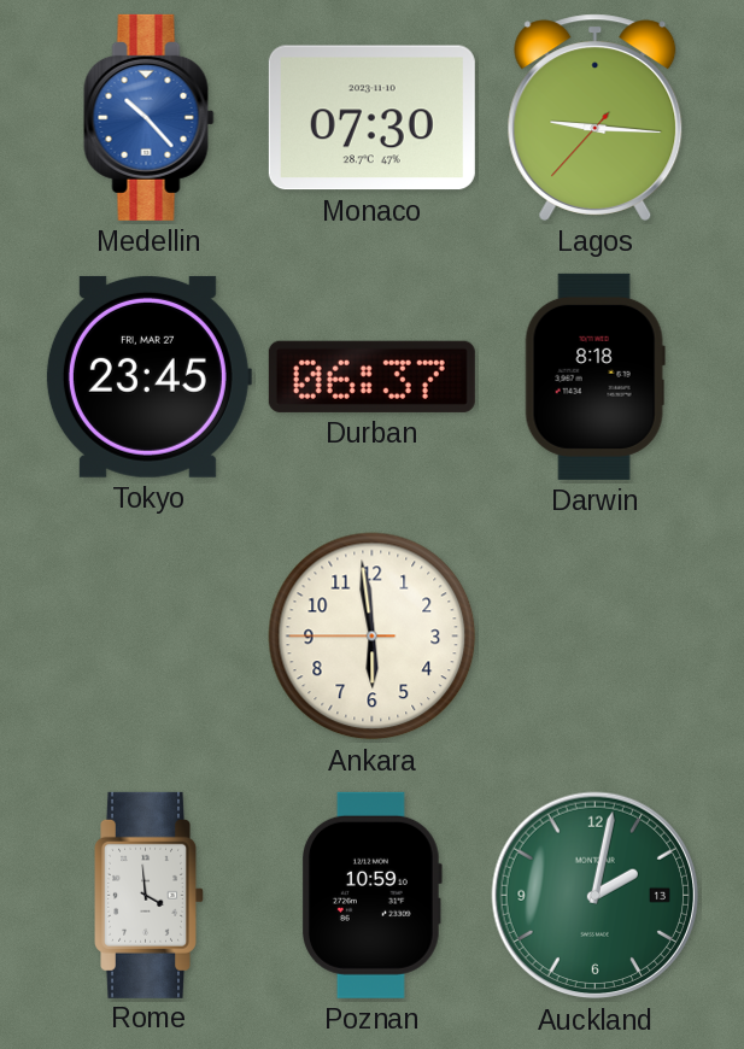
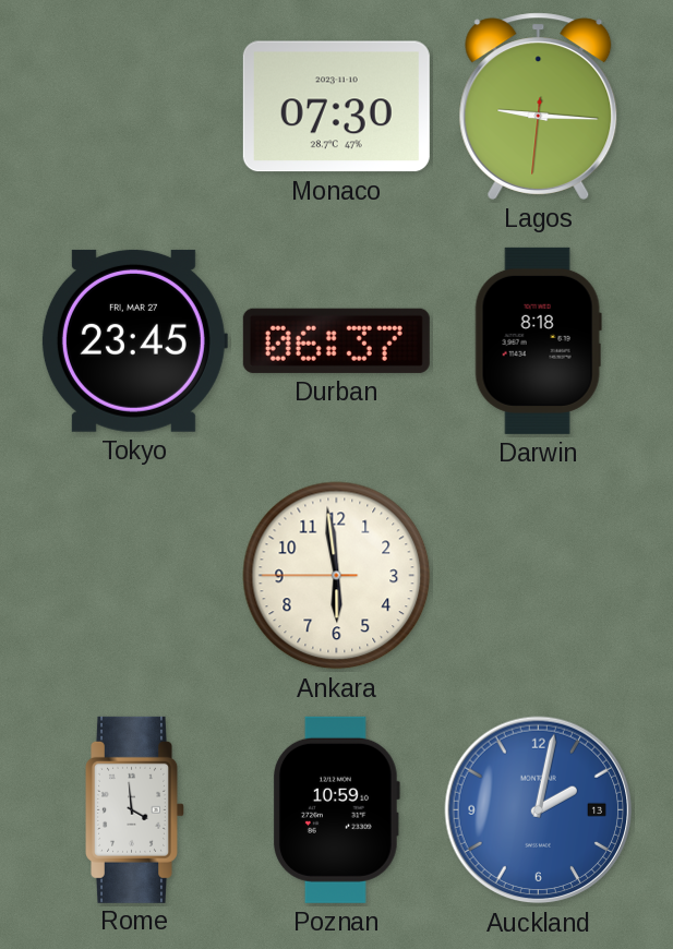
Medellin: 10:23 -> none (150, 117)
Lagos: 9:15:37 -> 9:15:31 (539, 106)
Auckland dial: green -> blue (539, 810)
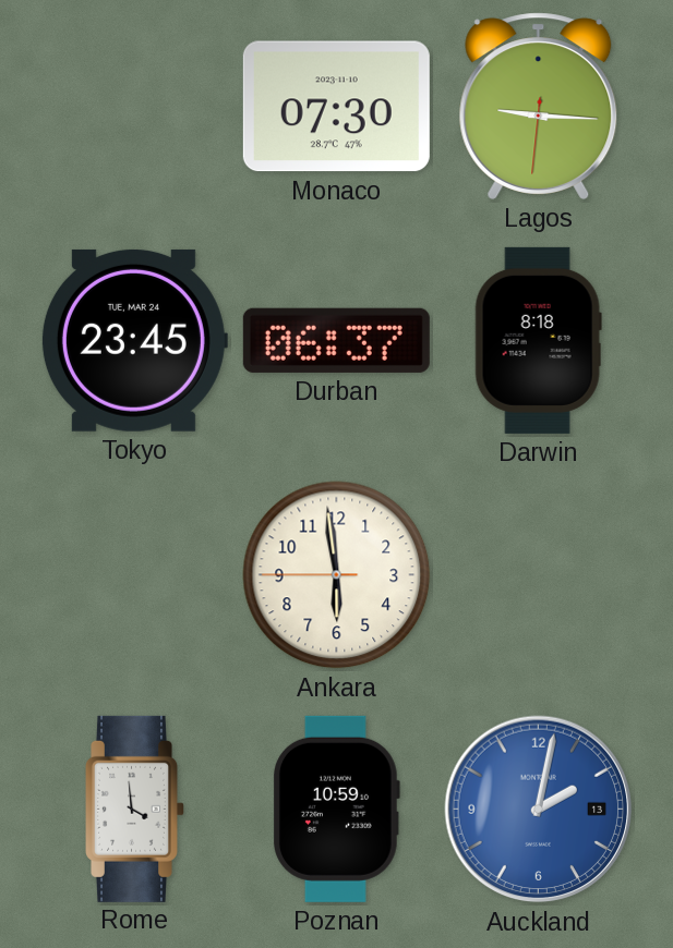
Tokyo date: FRI, MAR 27 -> TUE, MAR 24 (134, 340)
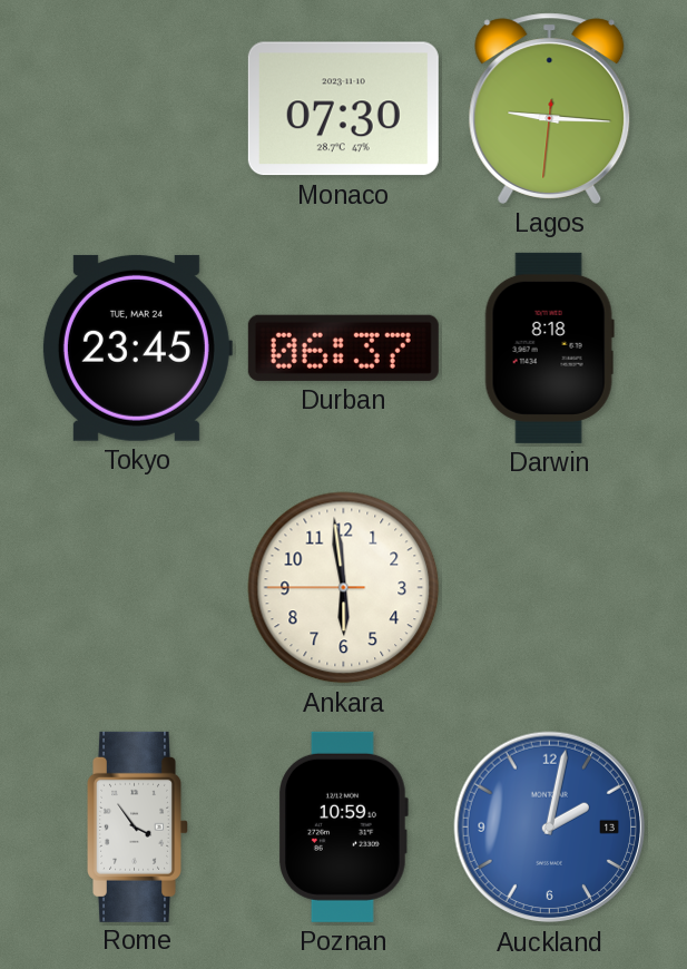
Rome: 3:59 -> 3:54 (138, 826)
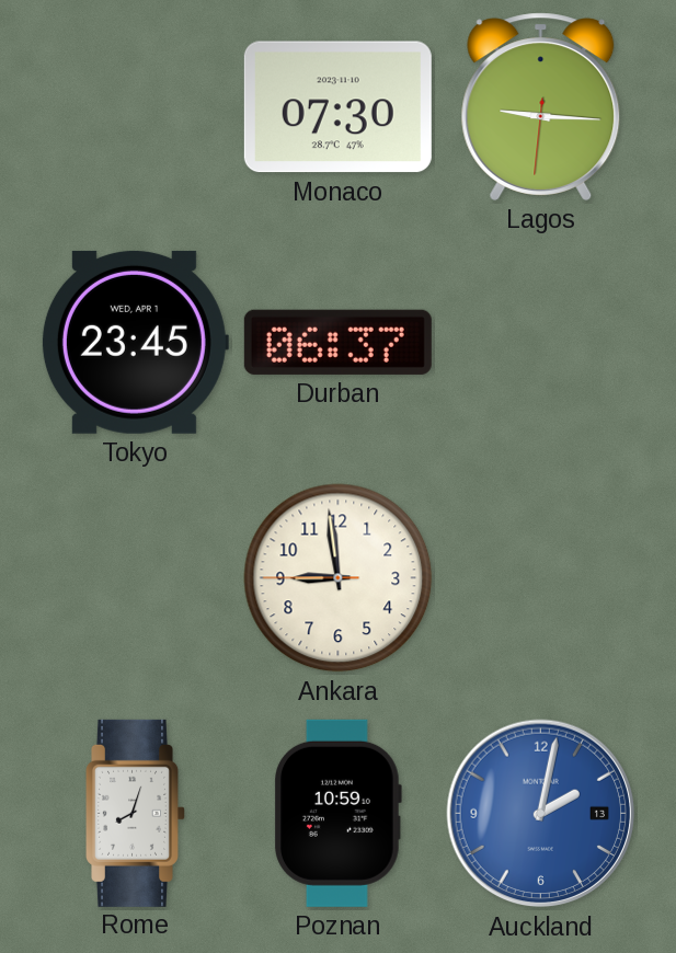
Tokyo date: TUE, MAR 24 -> WED, APR 1 (135, 342)
Darwin: 8:18 -> none (549, 348)
Ankara: 5:58 -> 8:58 (339, 578)
Rome: 3:54 -> 8:03 (136, 813)
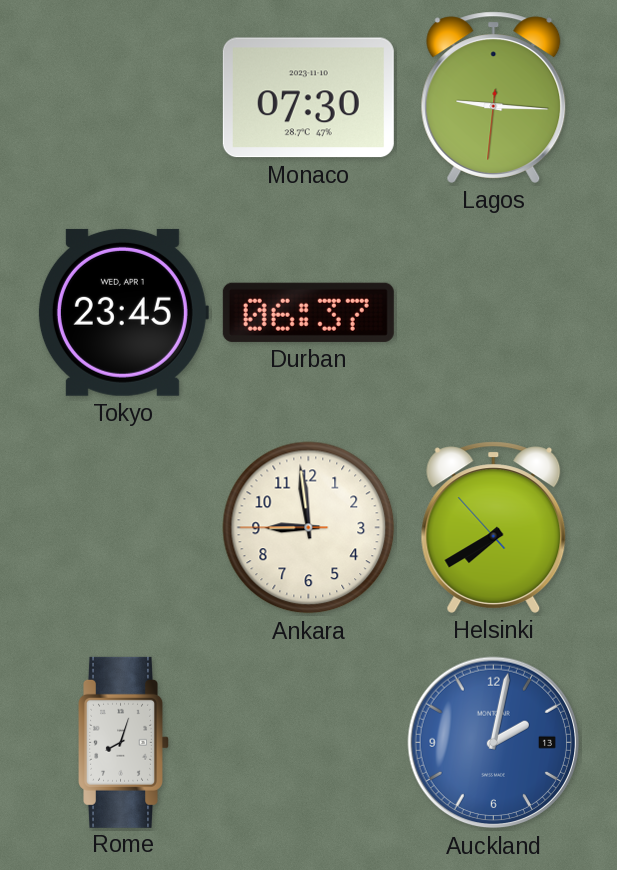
Helsinki: none -> 7:39 (494, 527)
Poznan: 10:59 -> none (339, 813)
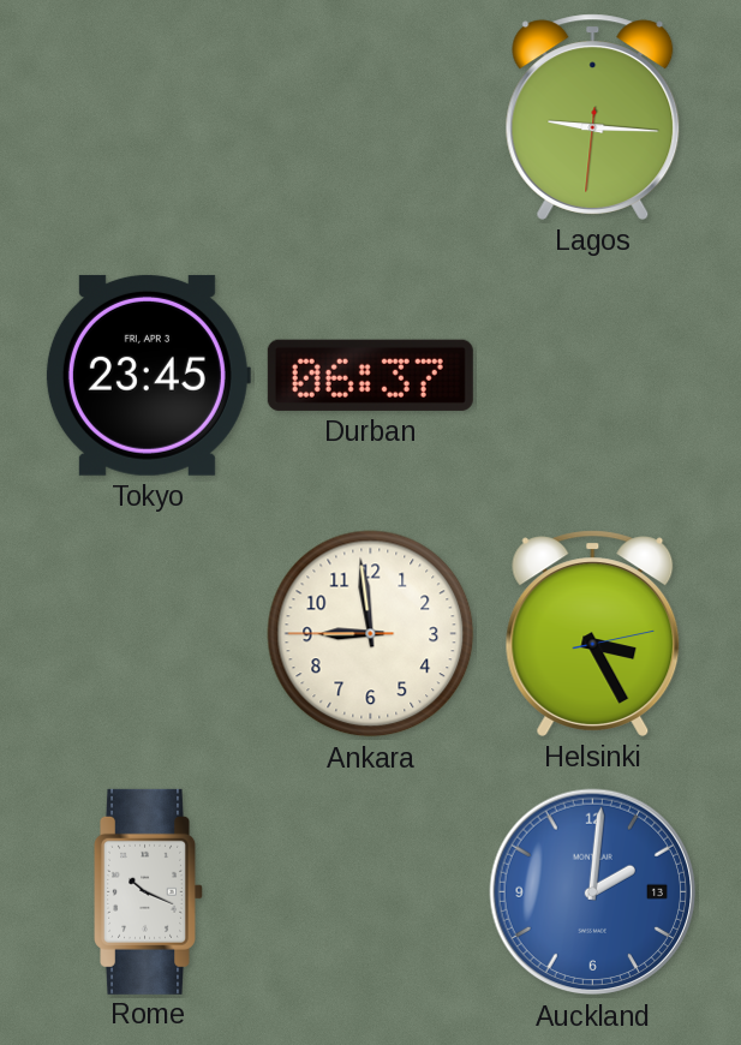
Monaco: 07:30 -> none (308, 98)
Tokyo date: WED, APR 1 -> FRI, APR 3 (148, 375)
Helsinki: 7:39 -> 3:25 (593, 633)
Rome: 8:03 -> 10:19 (149, 891)
Auckland: 2:02 -> 2:01 (593, 892)
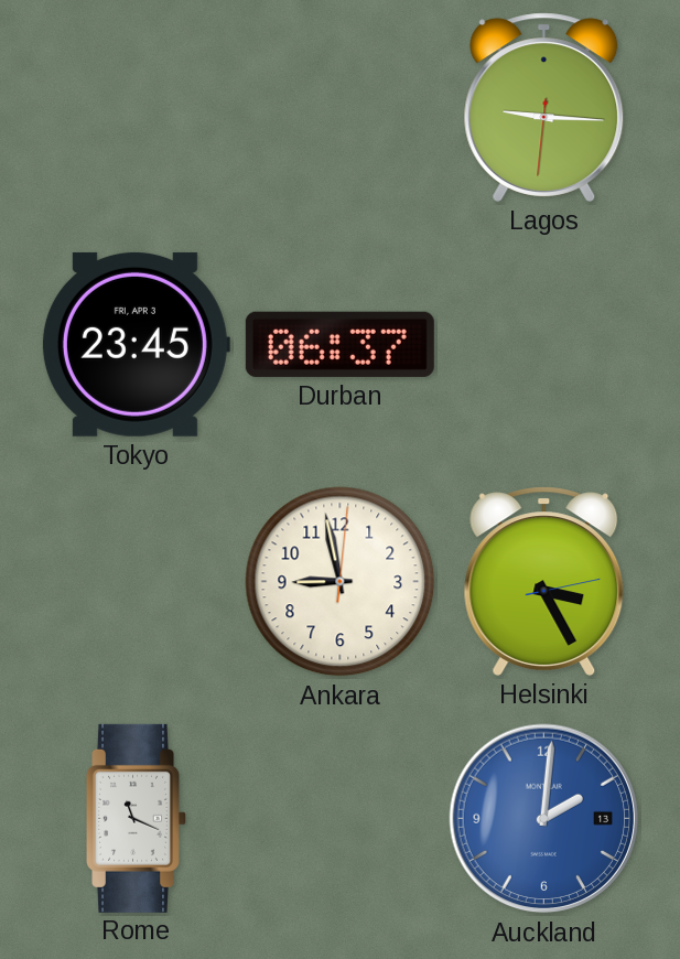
Ankara: 8:58:45 -> 8:58:01 (341, 582)
Rome: 10:19 -> 11:19 (137, 818)
